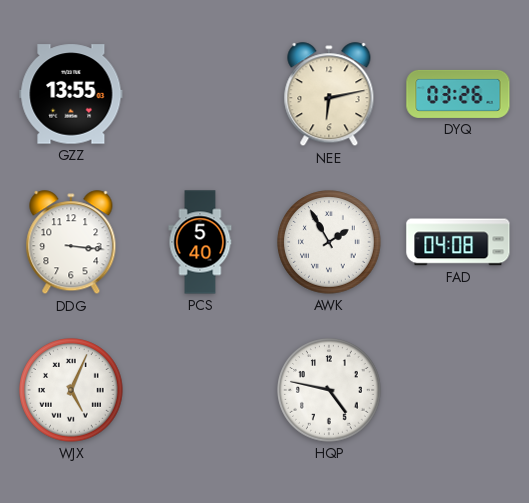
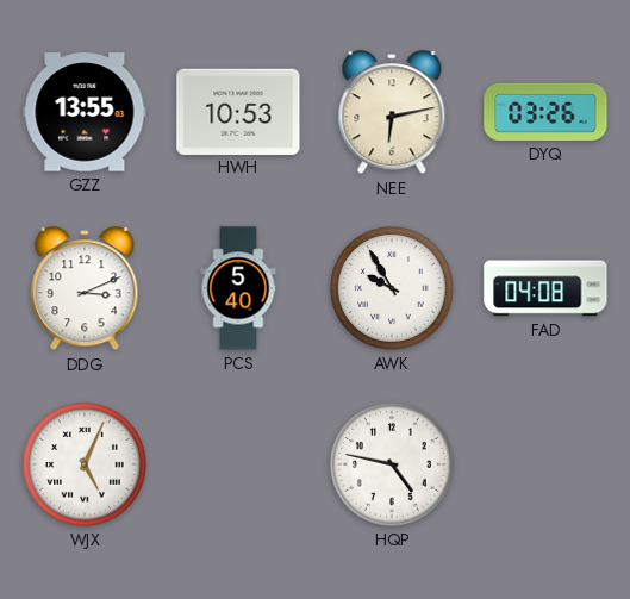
HWH: none -> 10:53 (238, 111)
DDG: 3:16 -> 3:11 (85, 289)
AWK: 1:55 -> 9:55 (392, 288)
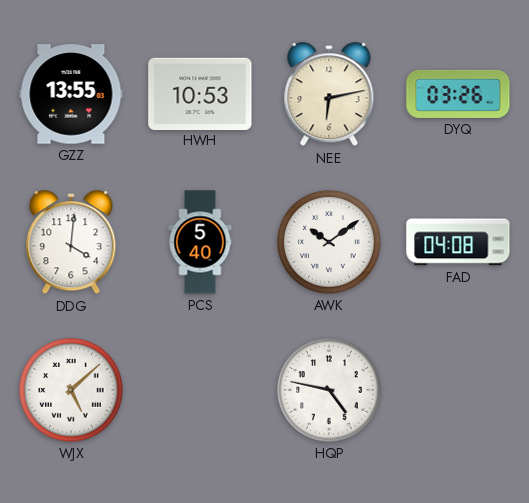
DDG: 3:11 -> 4:01 (71, 243)
AWK: 9:55 -> 10:09 (329, 242)
WJX: 5:04 -> 5:08 (71, 390)
